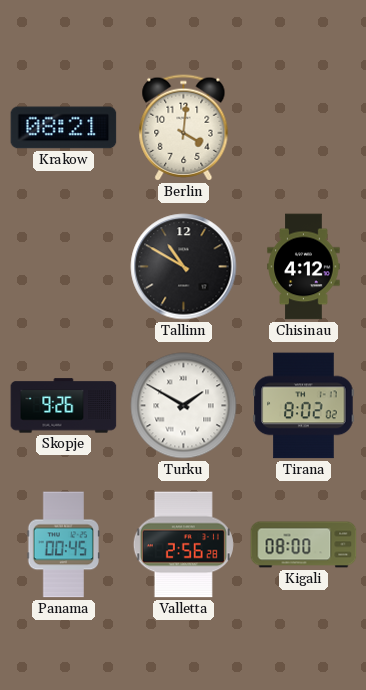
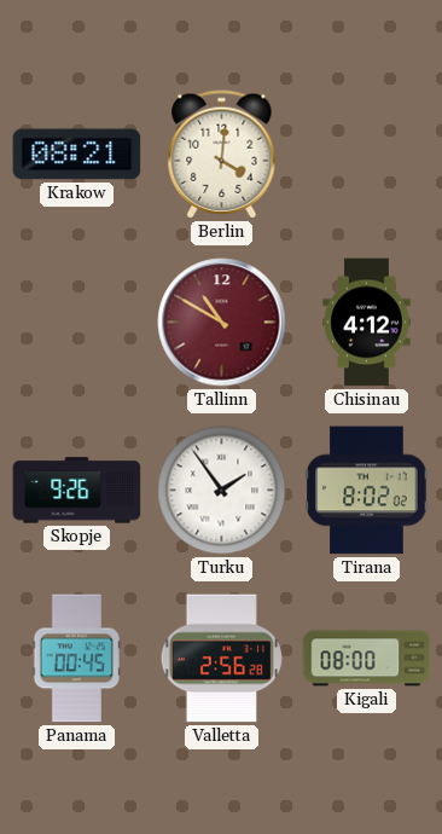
Tallinn dial: black -> burgundy (222, 323)
Turku: 1:50 -> 1:54 (222, 491)
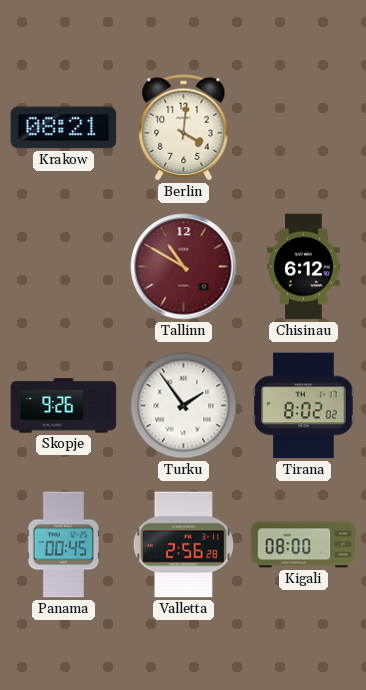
Chisinau: 4:12 -> 6:12 (304, 267)
